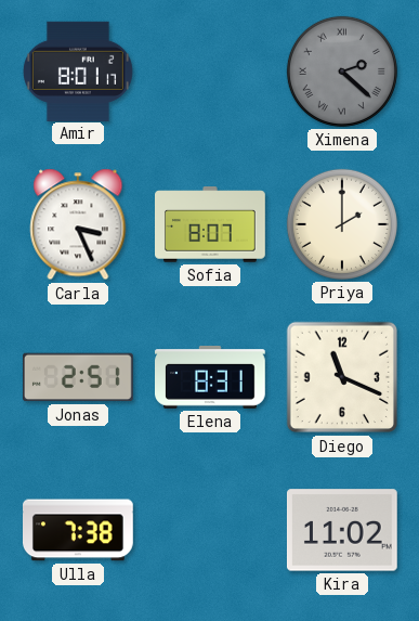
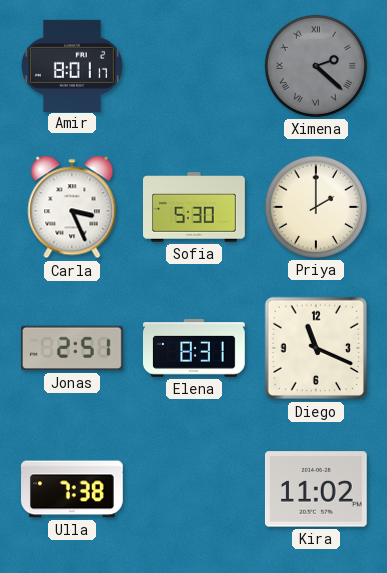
Sofia: 8:07 -> 5:30 (195, 207)
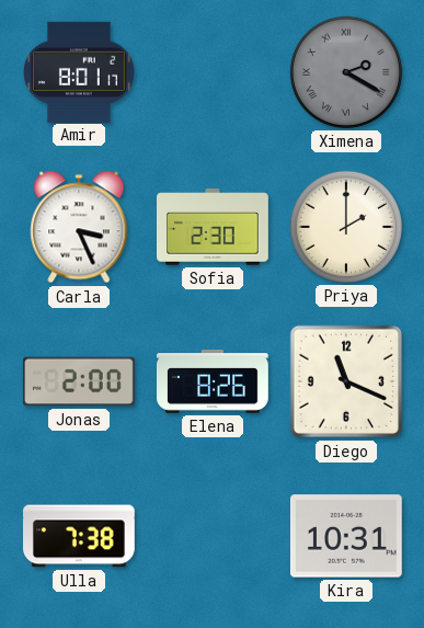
Ximena: 2:22 -> 2:20 (346, 72)
Sofia: 5:30 -> 2:30 (214, 227)
Jonas: 2:51 -> 2:00 (80, 381)
Elena: 8:31 -> 8:26 (214, 382)
Kira: 11:02 -> 10:31 (346, 536)
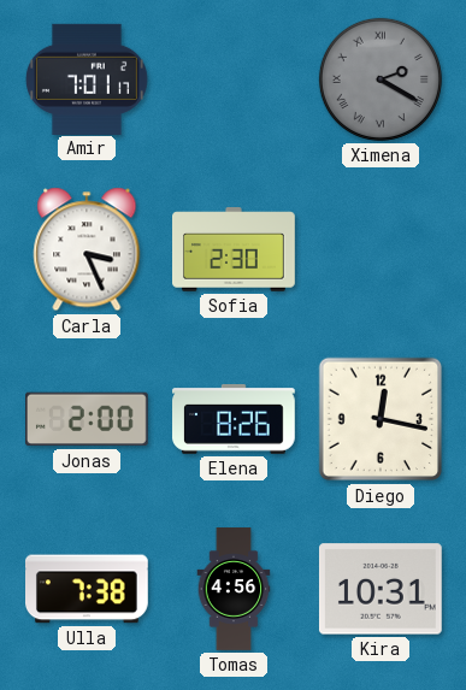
Amir: 8:01 -> 7:01 (87, 78)
Priya: 2:00 -> none (346, 227)
Diego: 11:19 -> 12:17 (381, 419)
Tomas: none -> 4:56 (234, 589)
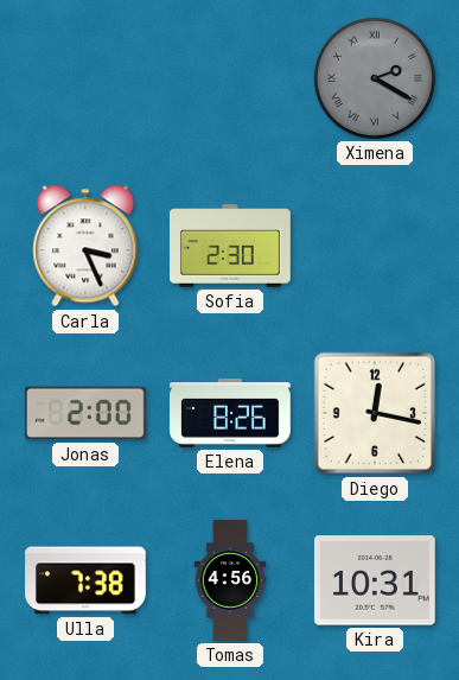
Amir: 7:01 -> none (87, 78)
